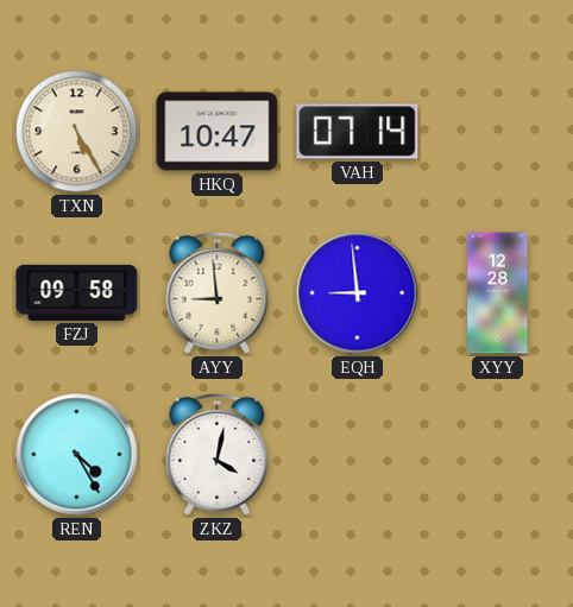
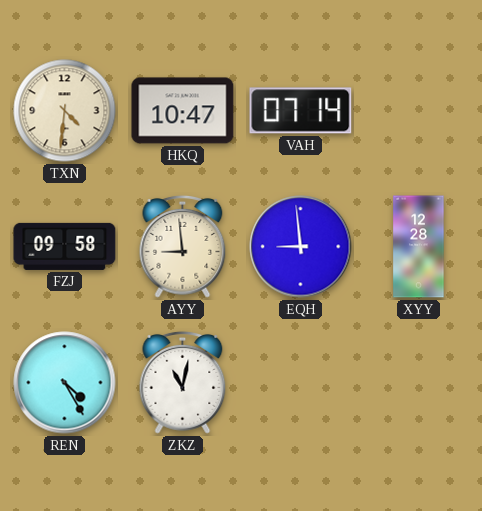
TXN: 5:25 -> 4:31 (65, 111)
ZKZ: 4:02 -> 11:02 (183, 382)
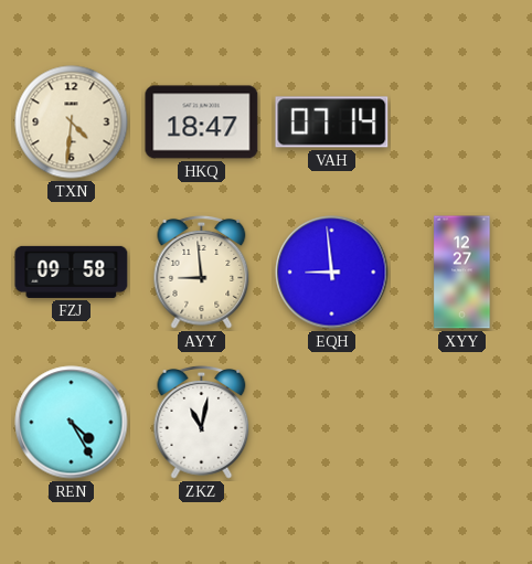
HKQ: 10:47 -> 18:47 (202, 123)
XYY: 12:28 -> 12:27 (462, 273)
